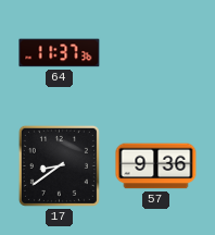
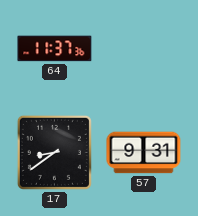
57: 9:36 -> 9:31 (144, 153)
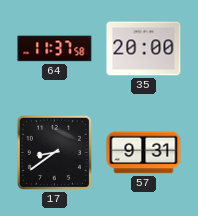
64: 11:37:36 -> 11:37:58 (55, 49)
35: none -> 20:00 (144, 49)
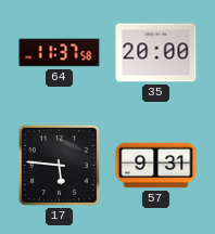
17: 8:39 -> 5:46 (59, 165)
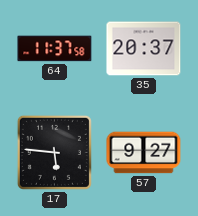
35: 20:00 -> 20:37 (144, 49)
57: 9:31 -> 9:27 (144, 153)
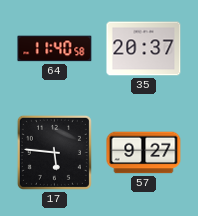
64: 11:37 -> 11:40 (55, 49)
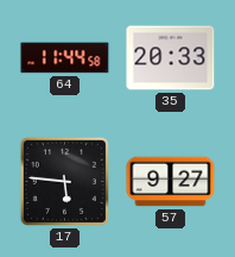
64: 11:40 -> 11:44 (65, 58)
35: 20:37 -> 20:33 (171, 58)
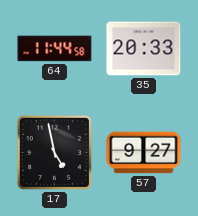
17: 5:46 -> 4:58 (54, 152)
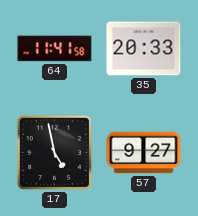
64: 11:44 -> 11:41 (55, 49)
